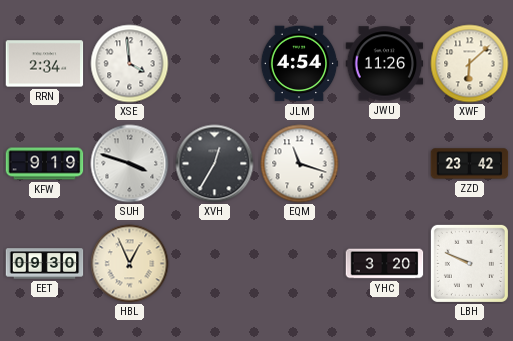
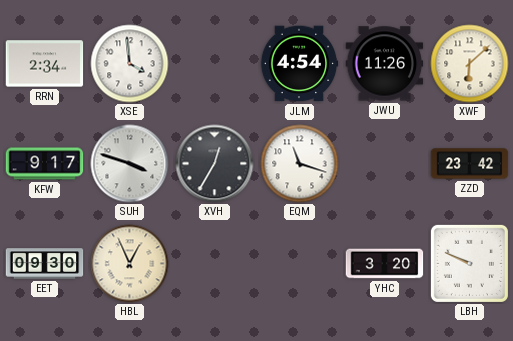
KFW: 9:19 -> 9:17 (45, 164)
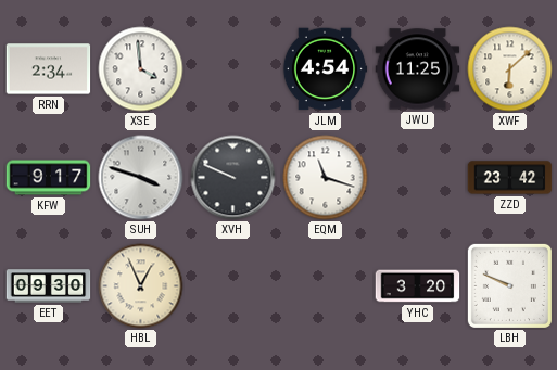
JWU: 11:26 -> 11:25 (418, 69)
XVH: 12:35 -> 9:49 (233, 178)
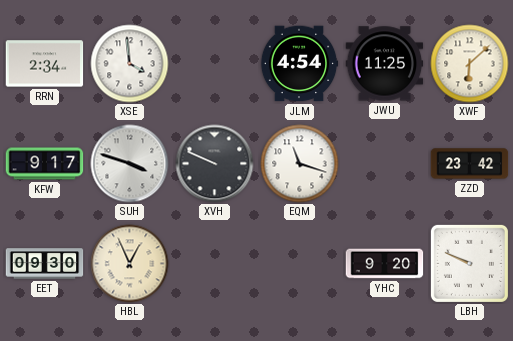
YHC: 3:20 -> 9:20 (385, 264)
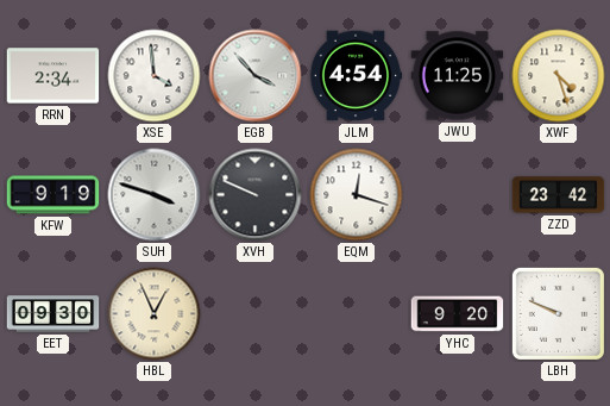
EGB: none -> 3:53 (256, 76)
XWF: 6:08 -> 4:27 (559, 76)
KFW: 9:17 -> 9:19 (54, 195)
EQM: 11:18 -> 12:18 (357, 195)
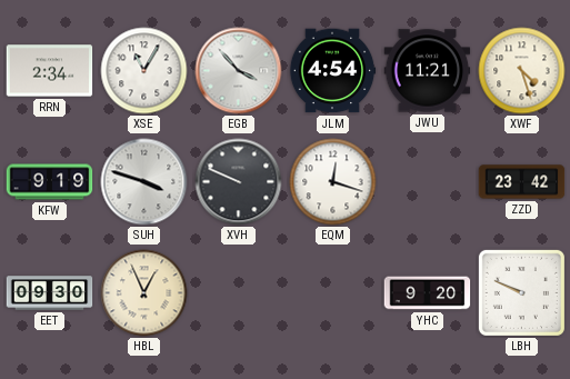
XSE: 3:59 -> 11:05 (144, 71)
JWU: 11:25 -> 11:21 (428, 71)
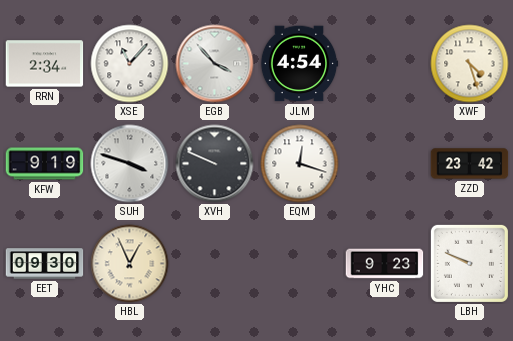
XSE: 11:05 -> 11:07 (130, 64)
JWU: 11:21 -> none (428, 71)
YHC: 9:20 -> 9:23 (385, 264)
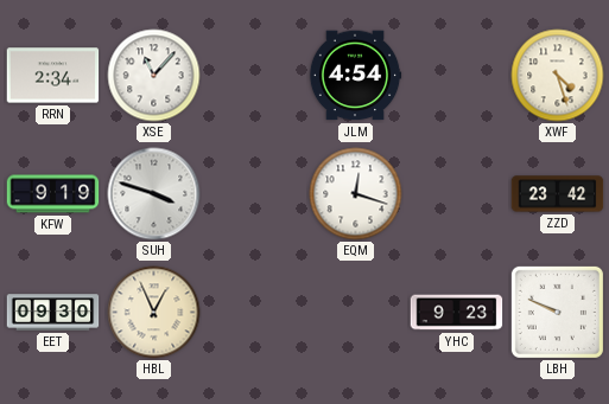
EGB: 3:53 -> none (215, 64)
XVH: 9:49 -> none (215, 164)
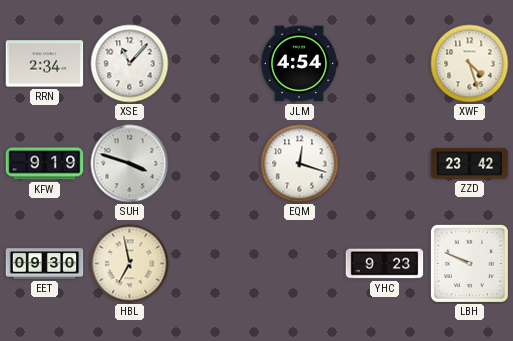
HBL: 12:56 -> 6:58 (130, 264)
